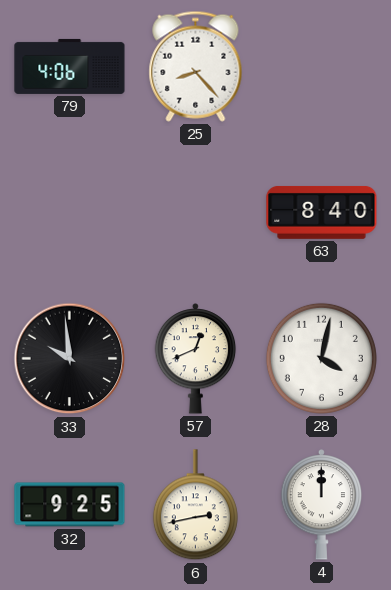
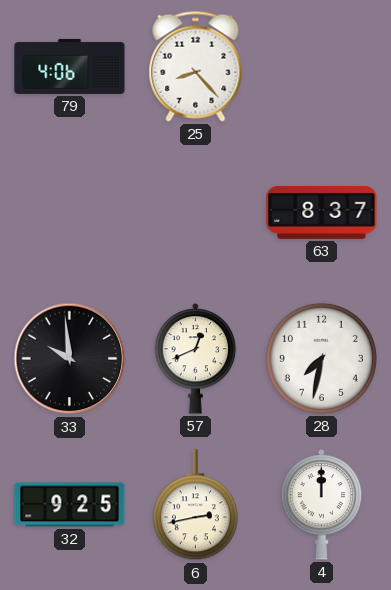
63: 8:40 -> 8:37 (322, 212)
28: 4:02 -> 7:32 (321, 358)
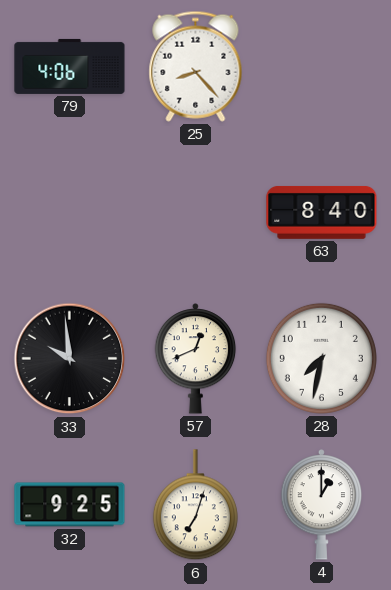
63: 8:37 -> 8:40 (322, 212)
6: 2:43 -> 7:03 (195, 505)
4: 12:00 -> 1:00 (322, 505)
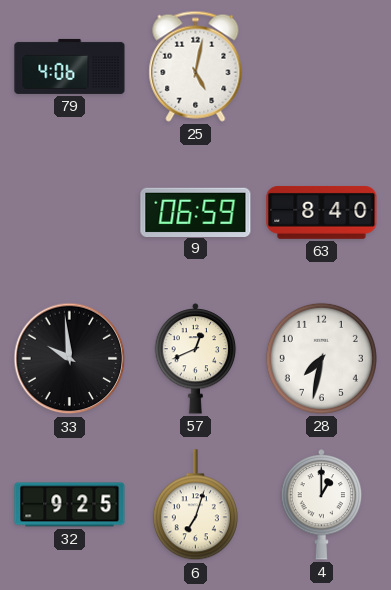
25: 8:23 -> 5:02 (196, 66)
9: none -> 06:59 (196, 212)
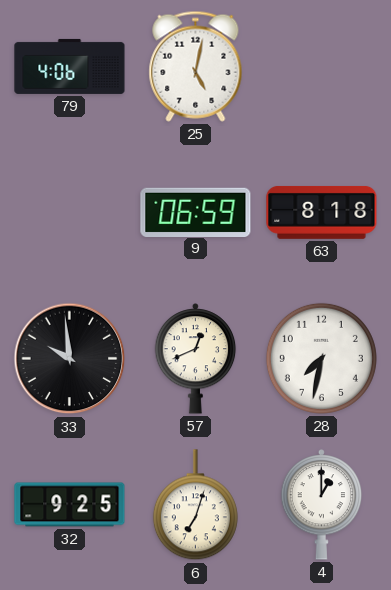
63: 8:40 -> 8:18 (322, 212)
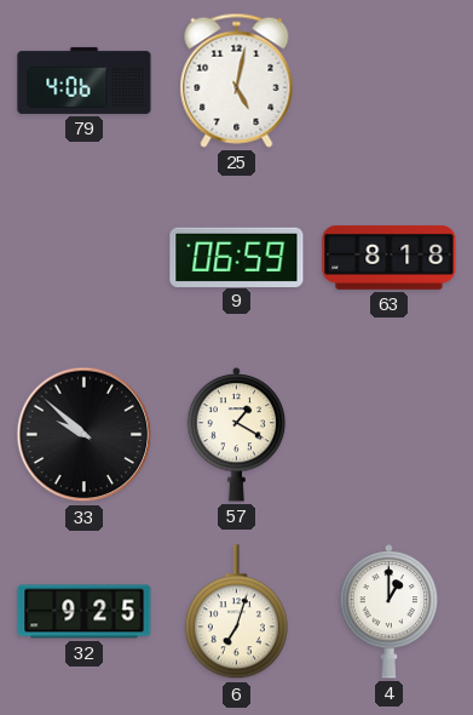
33: 9:59 -> 9:52 (85, 435)
57: 12:41 -> 1:20 (237, 435)
28: 7:32 -> none (321, 358)
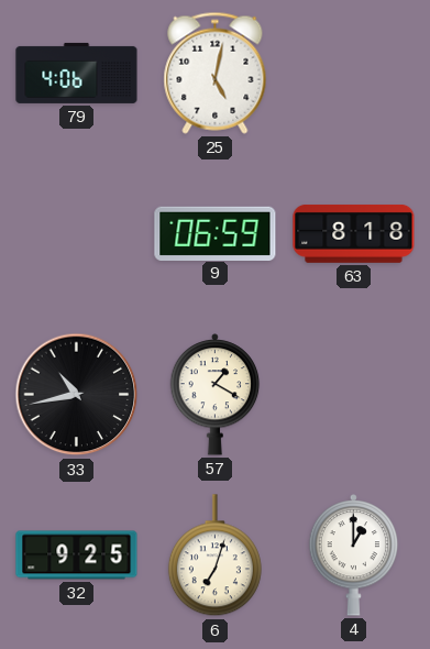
33: 9:52 -> 10:43 (77, 395)
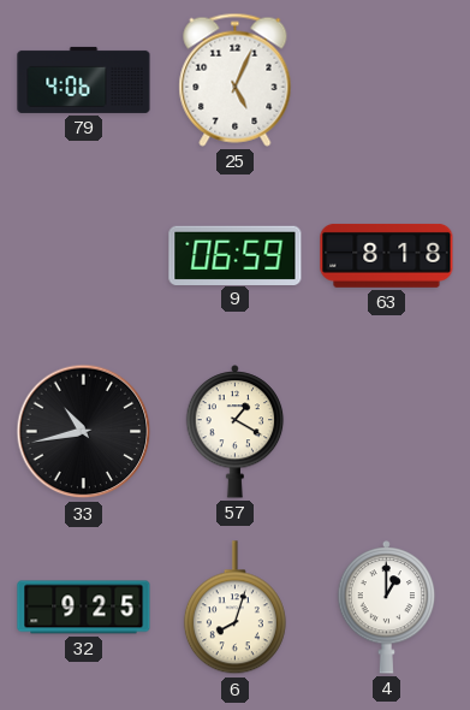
25: 5:02 -> 5:04 (236, 79)
6: 7:03 -> 8:03 (234, 608)
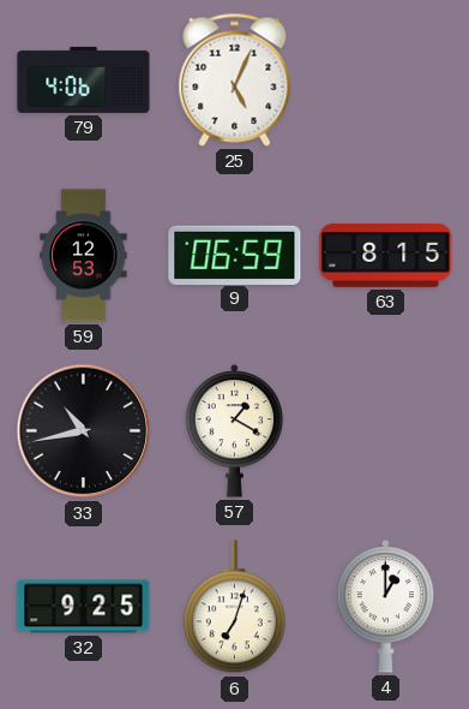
59: none -> 12:53 (84, 256)
63: 8:18 -> 8:15 (386, 255)
6: 8:03 -> 7:03 (234, 607)
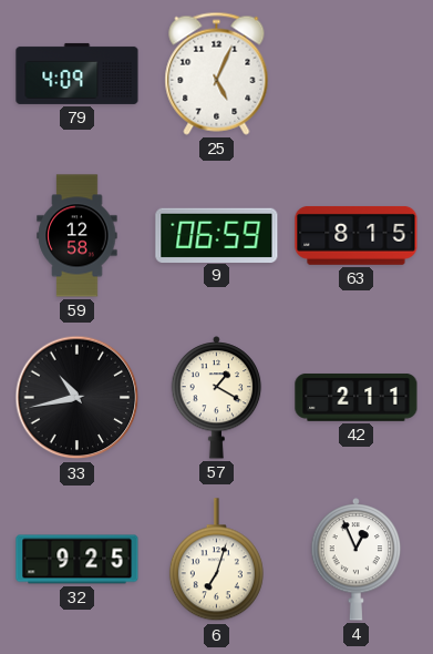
79: 4:06 -> 4:09 (78, 73)
59: 12:53 -> 12:58 (78, 236)
42: none -> 2:11 (357, 397)
4: 1:00 -> 12:56 (357, 560)
